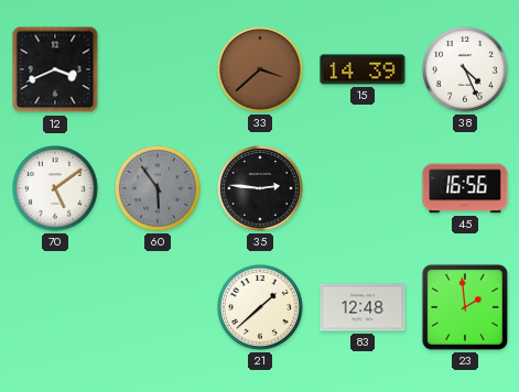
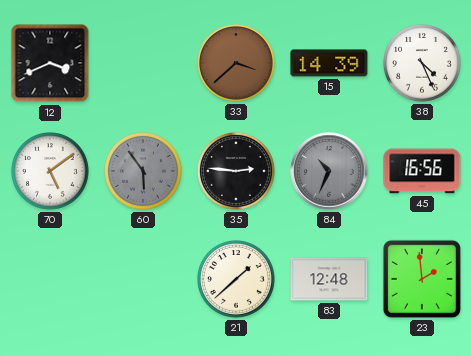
84: none -> 10:34 (329, 171)
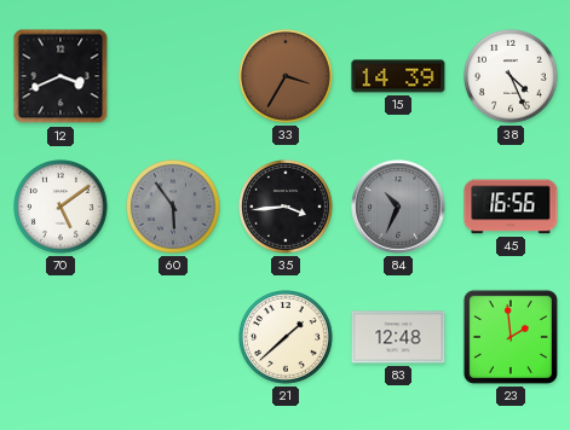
33: 3:38 -> 3:35 (286, 76)
35: 2:46 -> 3:44 (286, 207)
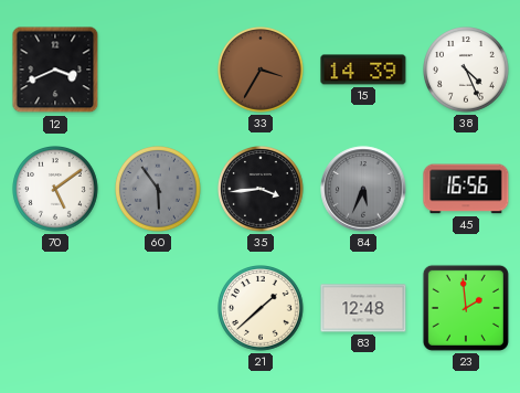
84: 10:34 -> 5:34 (363, 189)
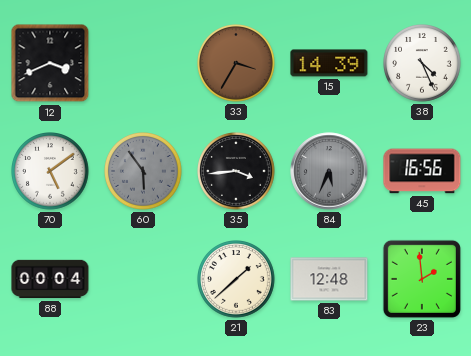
88: none -> 00:04 (50, 279)
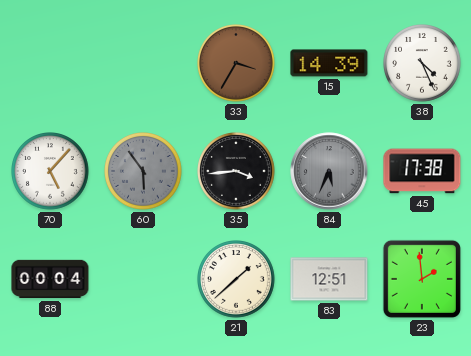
12: 3:41 -> none (50, 63)
70: 5:09 -> 5:07 (50, 171)
45: 16:56 -> 17:38 (422, 171)
83: 12:48 -> 12:51 (329, 279)
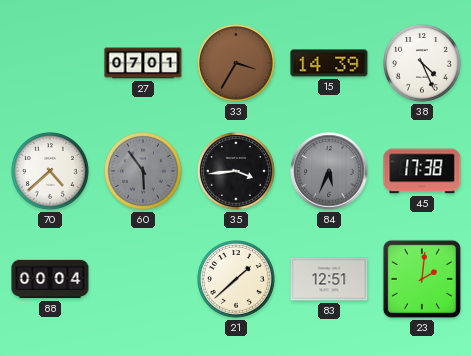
27: none -> 07:01 (143, 63)
70: 5:07 -> 4:38 (50, 171)
23: 1:59 -> 2:01 (422, 279)
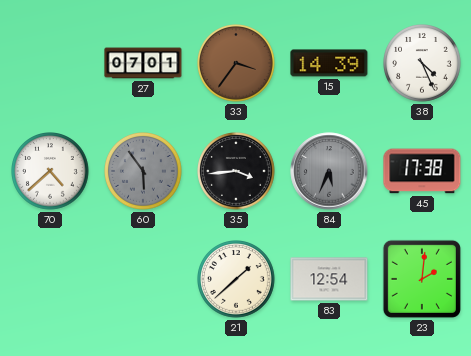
33: 3:35 -> 3:36 (236, 63)
88: 00:04 -> none (50, 279)
83: 12:51 -> 12:54 (329, 279)
